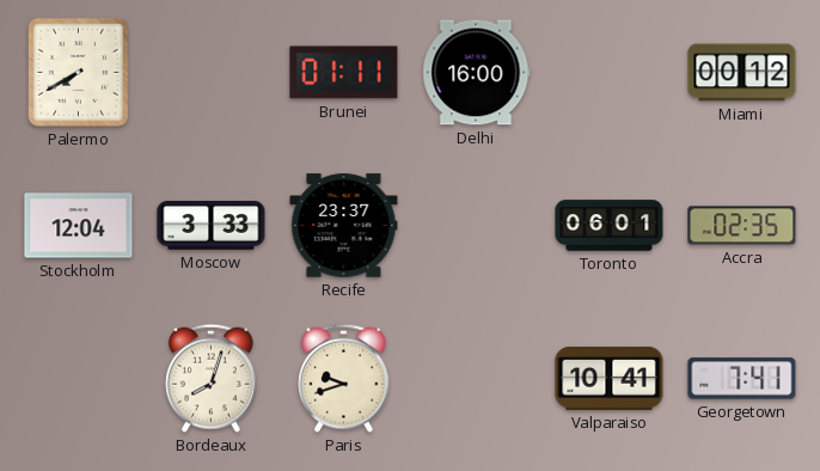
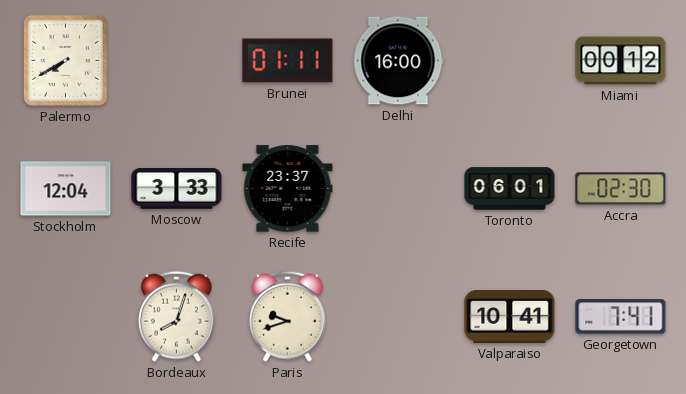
Accra: 02:35 -> 02:30 (621, 189)
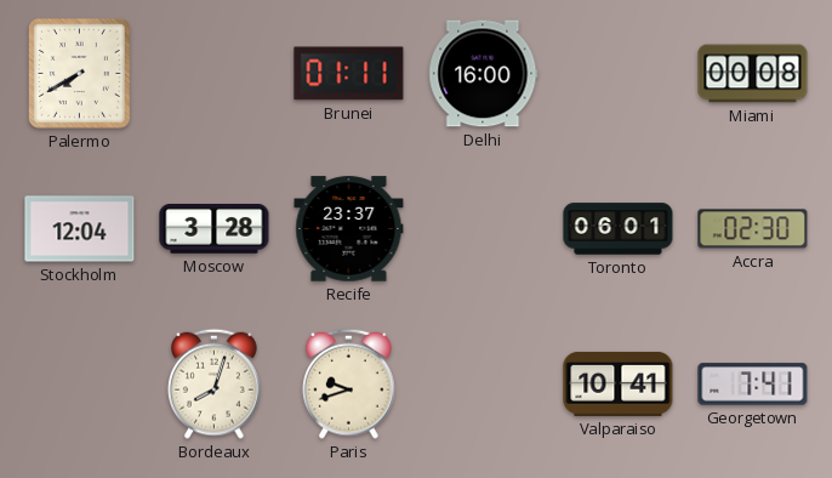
Miami: 00:12 -> 00:08 (753, 74)
Moscow: 3:33 -> 3:28 (215, 229)
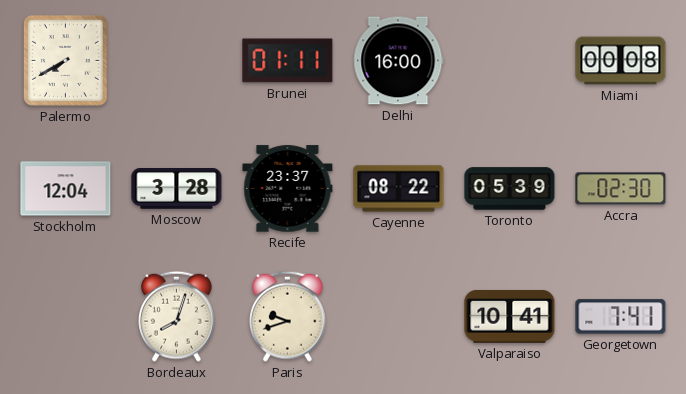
Cayenne: none -> 08:22 (399, 189)
Toronto: 06:01 -> 05:39 (510, 189)
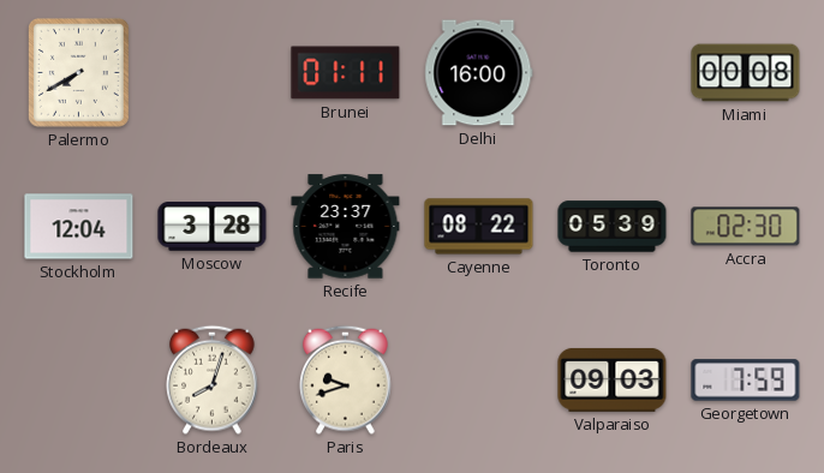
Valparaiso: 10:41 -> 09:03 (613, 379)
Georgetown: 7:41 -> 7:59 (746, 381)
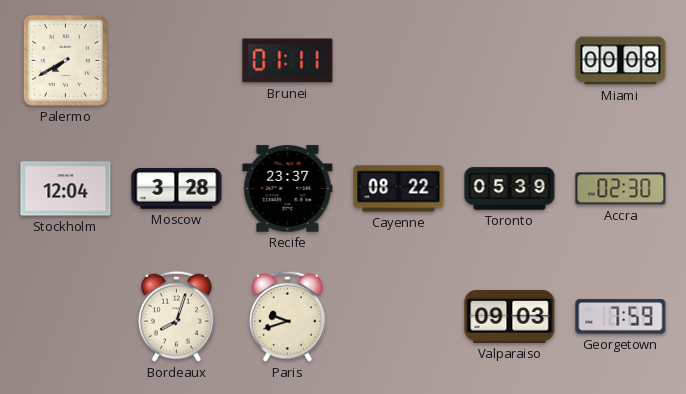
Delhi: 16:00 -> none (479, 73)
